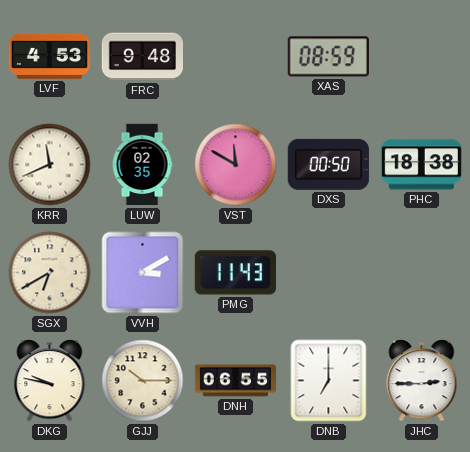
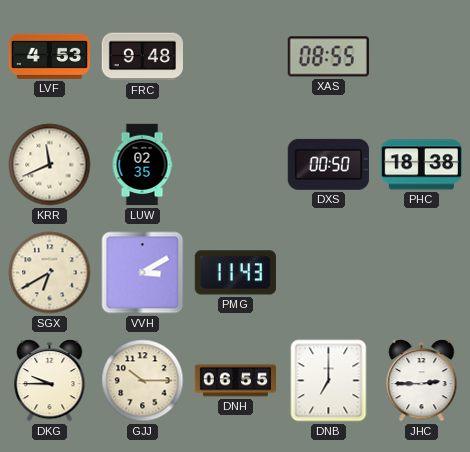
XAS: 08:59 -> 08:55 (328, 57)
VST: 11:50 -> none (236, 165)
DKG: 9:47 -> 9:45 (50, 381)
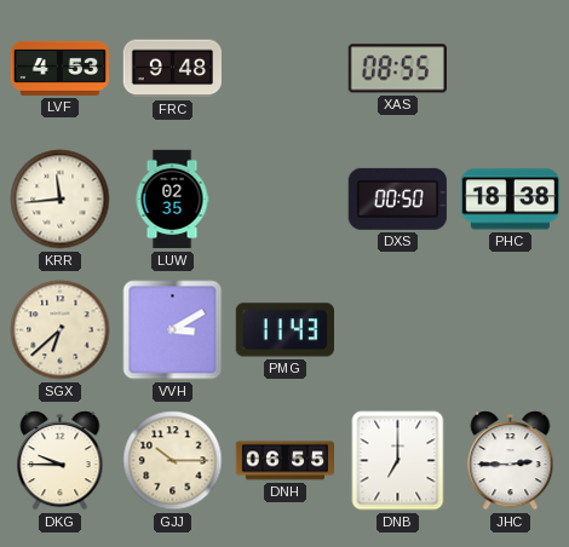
KRR: 11:41 -> 11:44 (61, 200)
SGX: 6:40 -> 6:38 (61, 330)
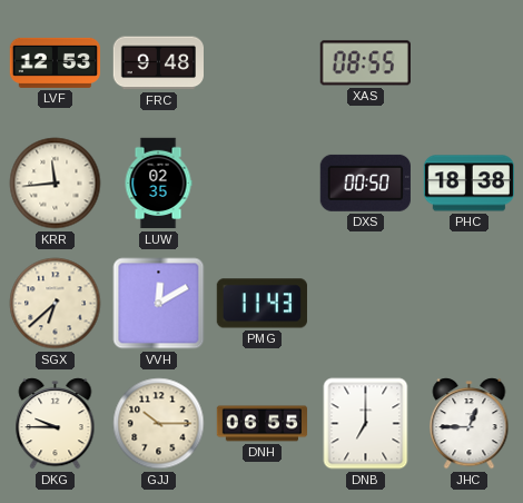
LVF: 4:53 -> 12:53 (55, 62)
VVH: 3:10 -> 12:10 (159, 304)
JHC: 2:45 -> 12:45 (470, 424)
